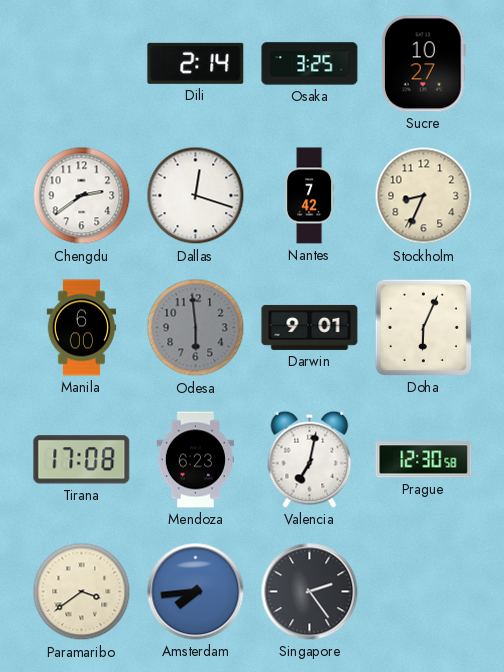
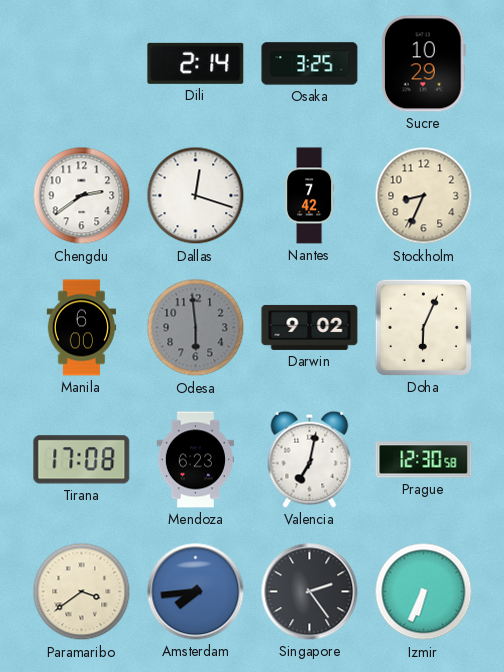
Sucre: 10:27 -> 10:29 (423, 64)
Darwin: 9:01 -> 9:02 (310, 327)
Izmir: none -> 6:34 (424, 592)
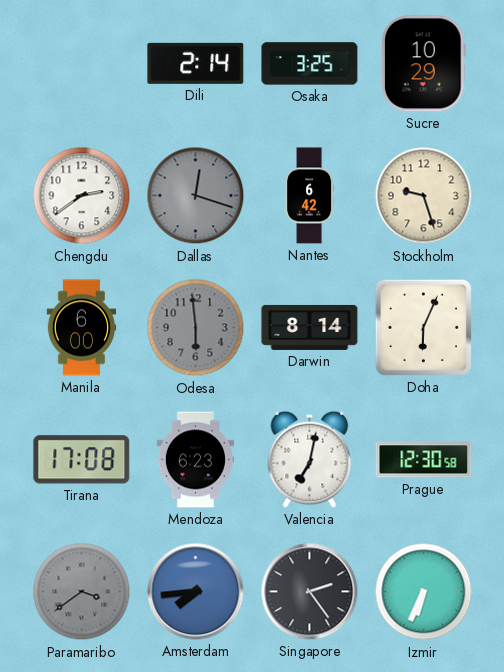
Dallas dial: white -> grey (196, 196)
Nantes: 7:42 -> 6:42 (310, 196)
Stockholm: 8:34 -> 9:27 (424, 196)
Darwin: 9:02 -> 8:14 (310, 327)
Paramaribo dial: cream -> grey (82, 592)
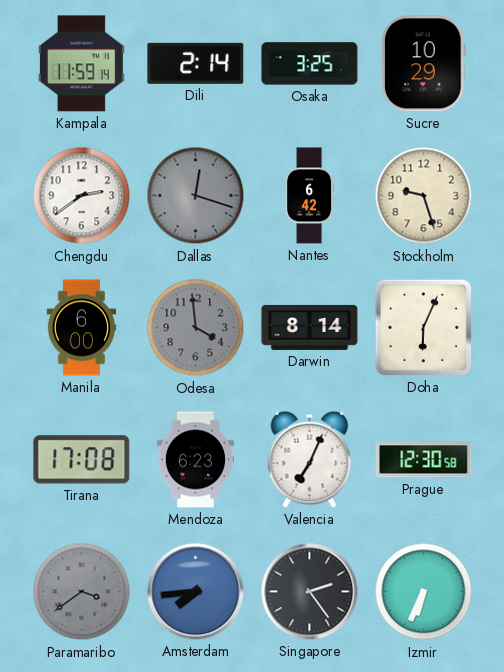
Kampala: none -> 11:59 (81, 64)
Odesa: 5:59 -> 3:59 (196, 328)
Valencia: 7:02 -> 7:04 (310, 459)
